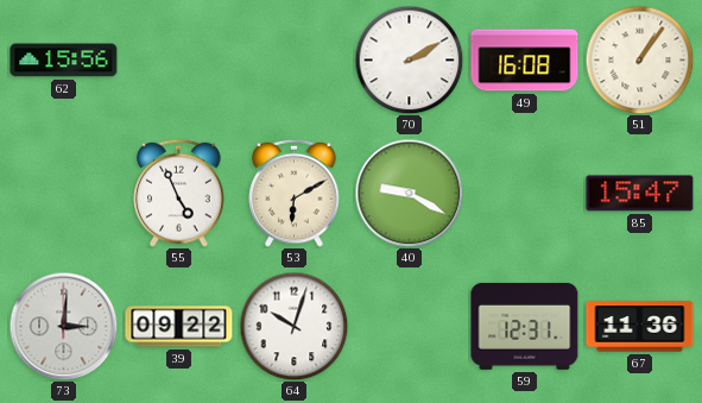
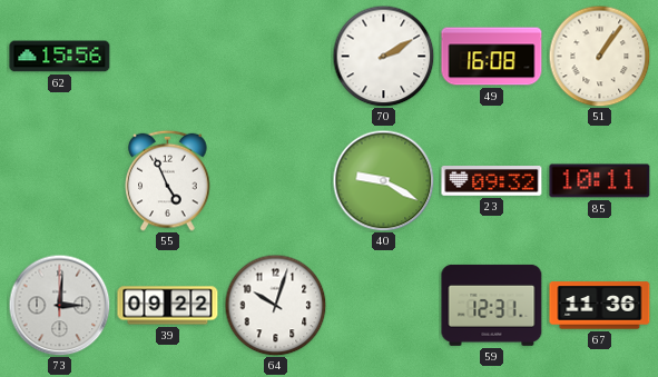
53: 6:10 -> none (295, 193)
23: none -> 09:32 (492, 181)
85: 15:47 -> 10:11 (600, 181)
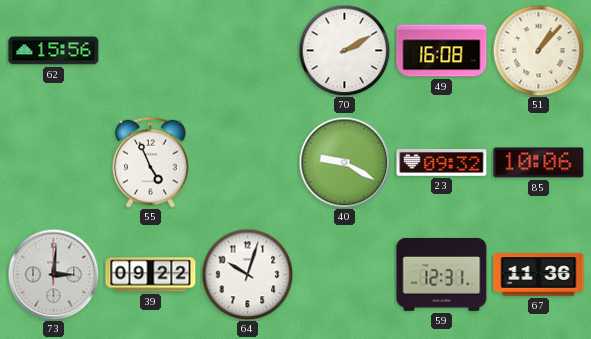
51: 1:06 -> 1:07 (538, 50)
85: 10:11 -> 10:06 (539, 163)
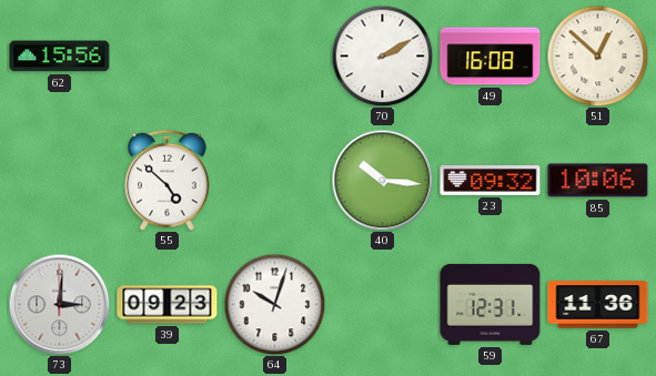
51: 1:07 -> 12:52 (597, 55)
55: 4:56 -> 4:52 (168, 180)
40: 9:20 -> 10:16 (382, 180)
39: 09:22 -> 09:23 (168, 305)
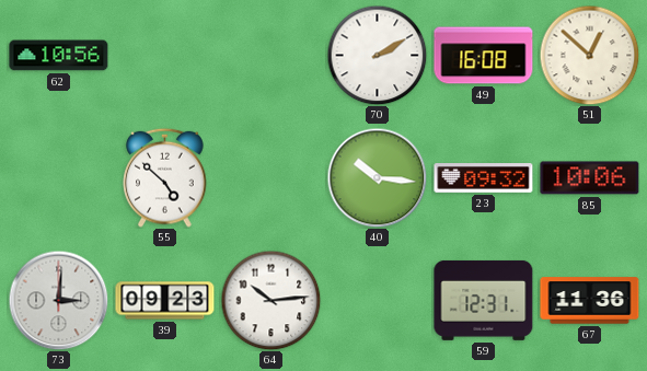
62: 15:56 -> 10:56 (59, 56)
64: 10:03 -> 10:14 (270, 300)
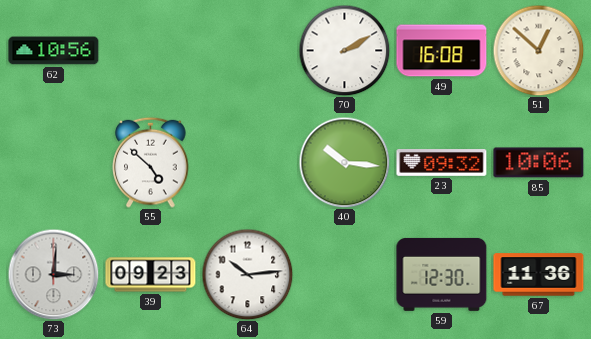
59: 12:31 -> 12:30 (442, 274)
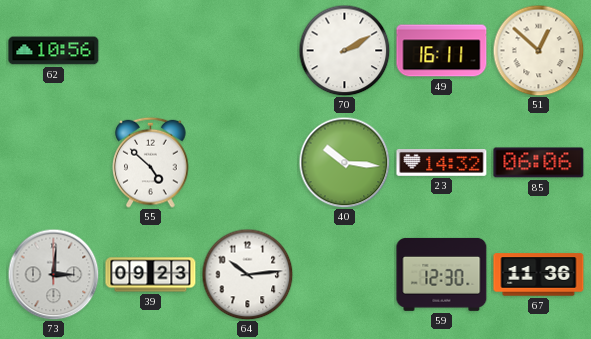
49: 16:08 -> 16:11 (442, 51)
23: 09:32 -> 14:32 (442, 163)
85: 10:06 -> 06:06 (539, 163)
